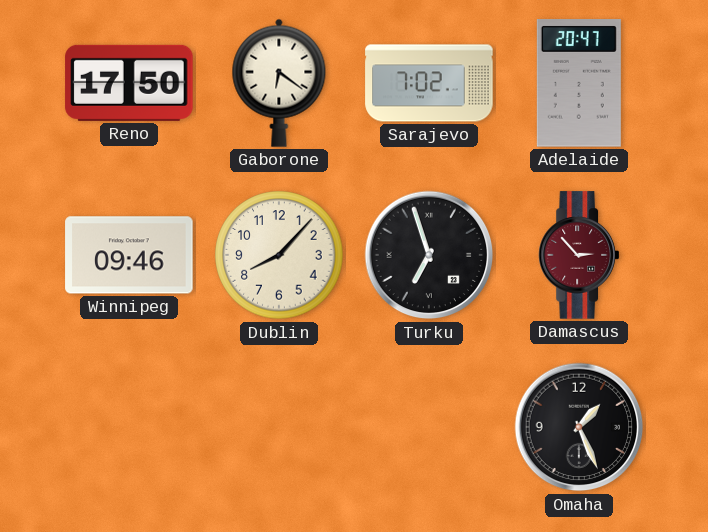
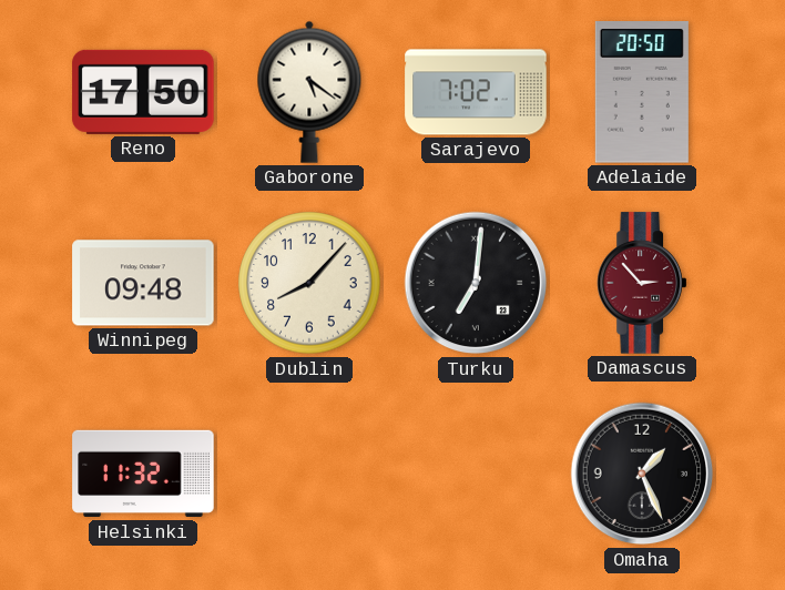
Gaborone: 6:21 -> 5:21 (309, 92)
Adelaide: 20:47 -> 20:50 (642, 92)
Winnipeg: 09:46 -> 09:48 (143, 283)
Turku: 6:57 -> 7:01 (476, 283)
Helsinki: none -> 11:32 (143, 474)
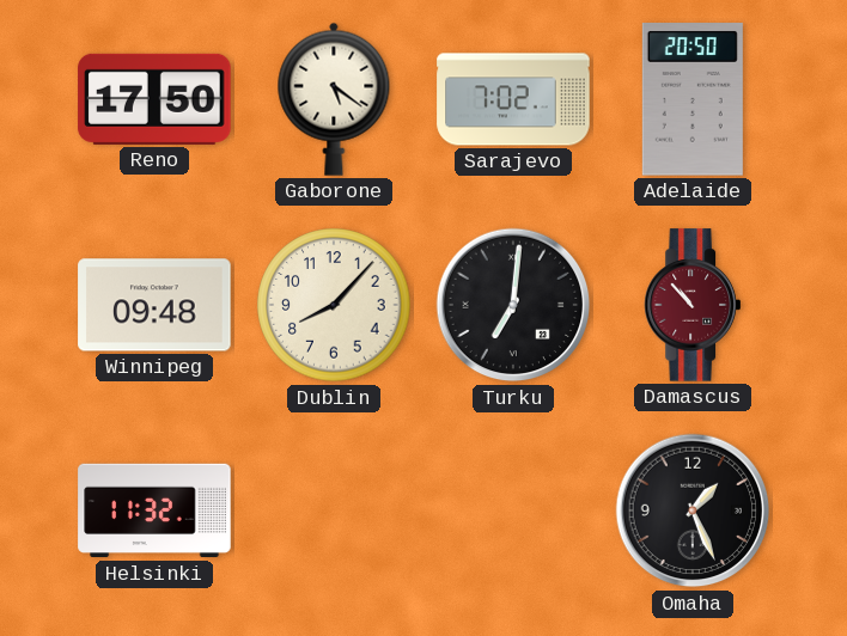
Damascus: 2:53 -> 10:53 (691, 305)
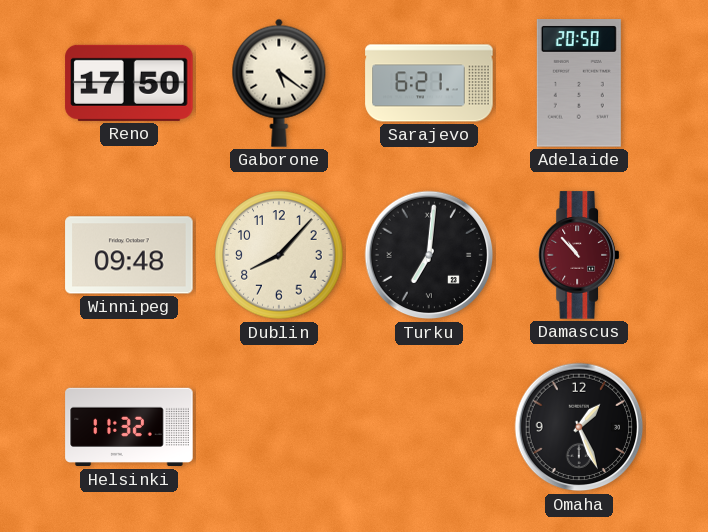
Sarajevo: 7:02 -> 6:21 (429, 83)
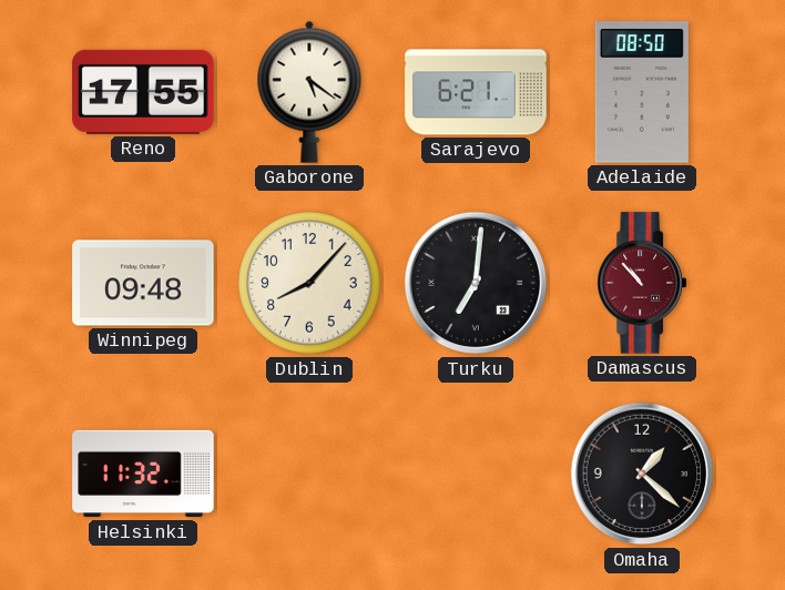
Reno: 17:50 -> 17:55 (143, 92)
Adelaide: 20:50 -> 08:50 (642, 92)
Omaha: 1:26 -> 1:22 (642, 474)
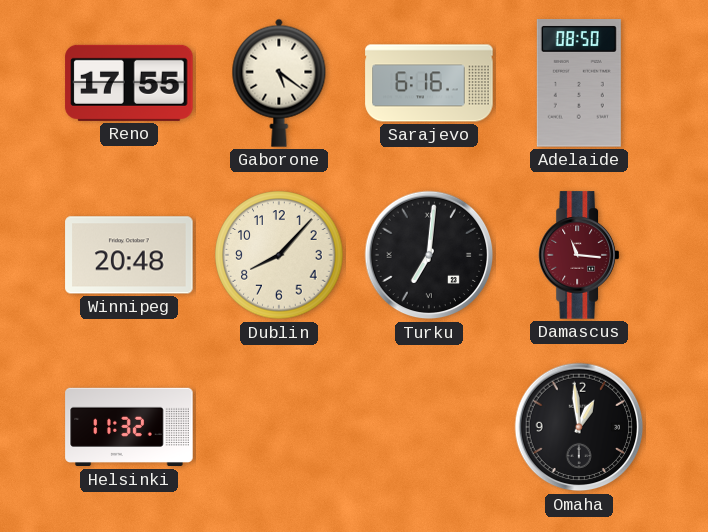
Sarajevo: 6:21 -> 6:16 (429, 83)
Winnipeg: 09:48 -> 20:48 (129, 255)
Damascus: 10:53 -> 11:16 (578, 255)
Omaha: 1:22 -> 12:59 (579, 427)
